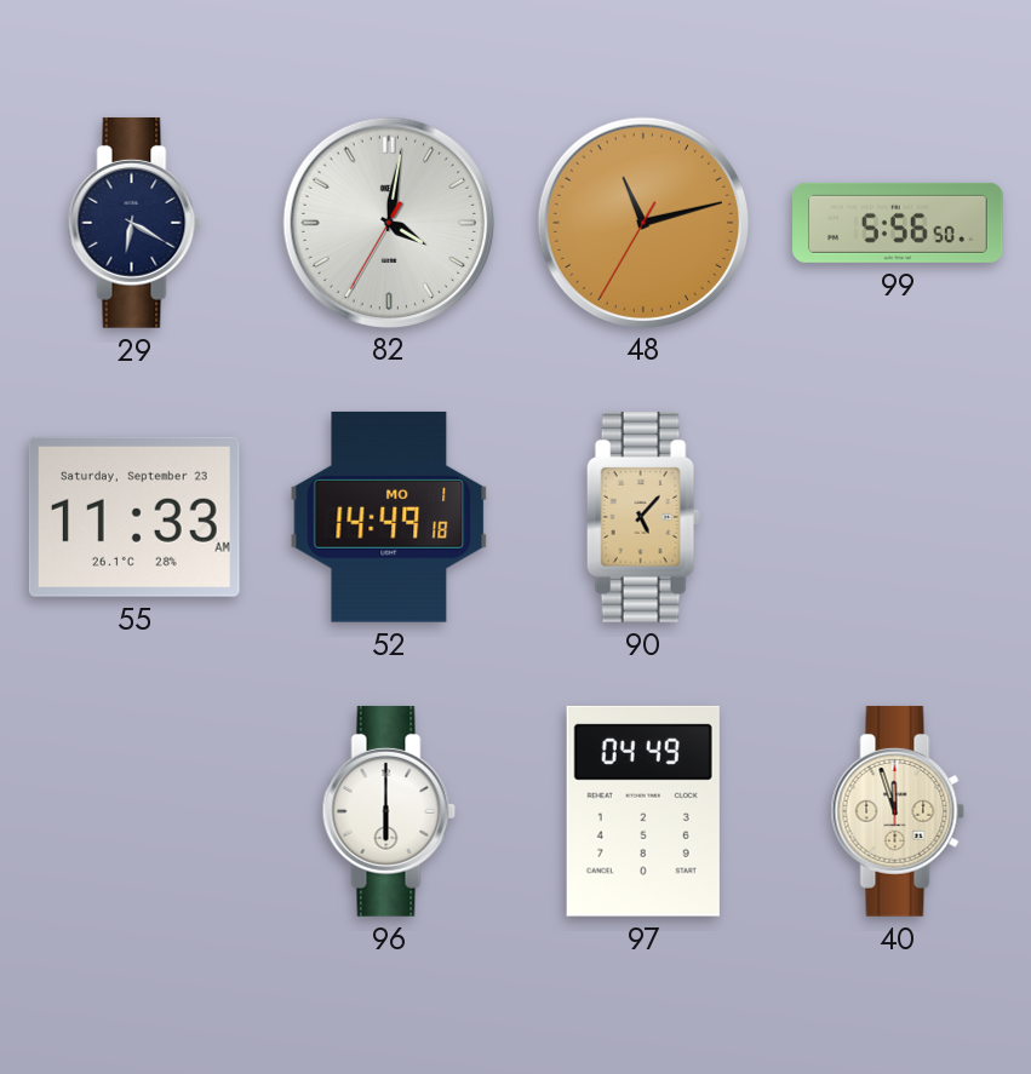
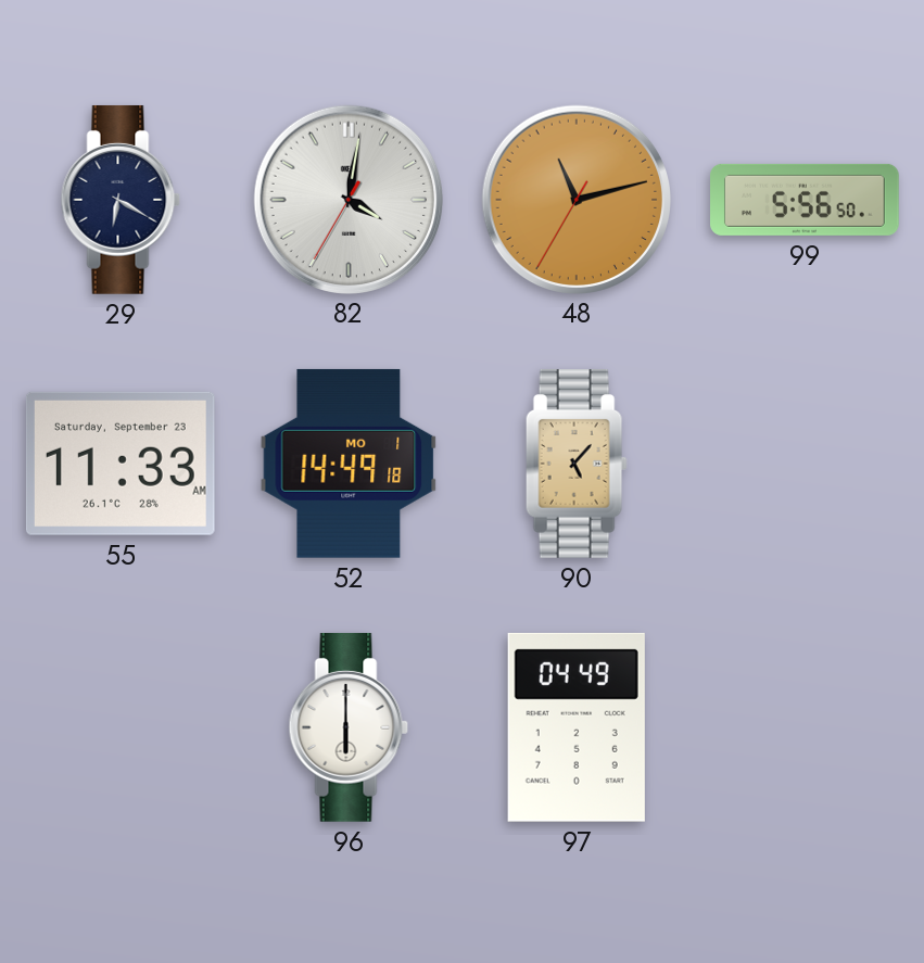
40: 11:57 -> none (898, 811)
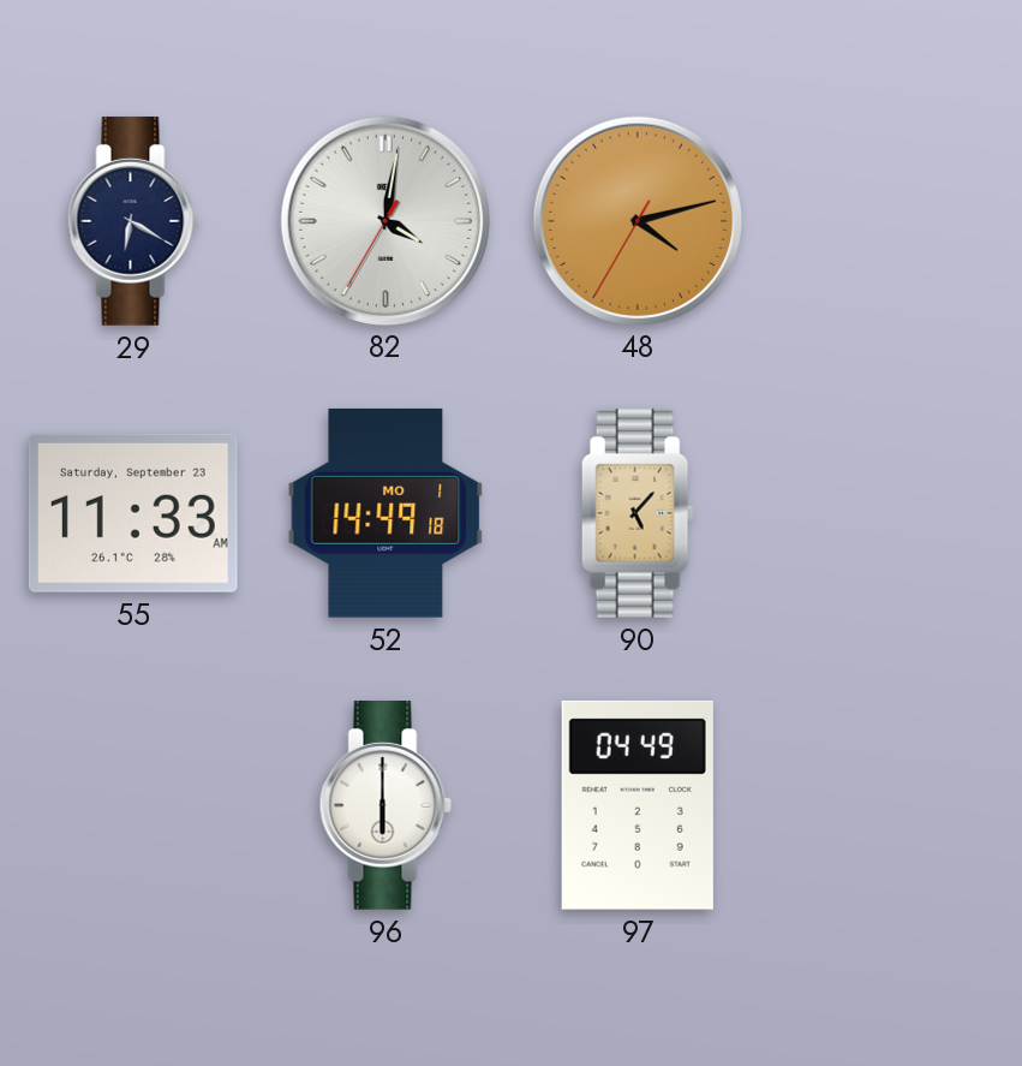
48: 11:12 -> 4:12 (636, 220)
99: 5:56 -> none (806, 200)
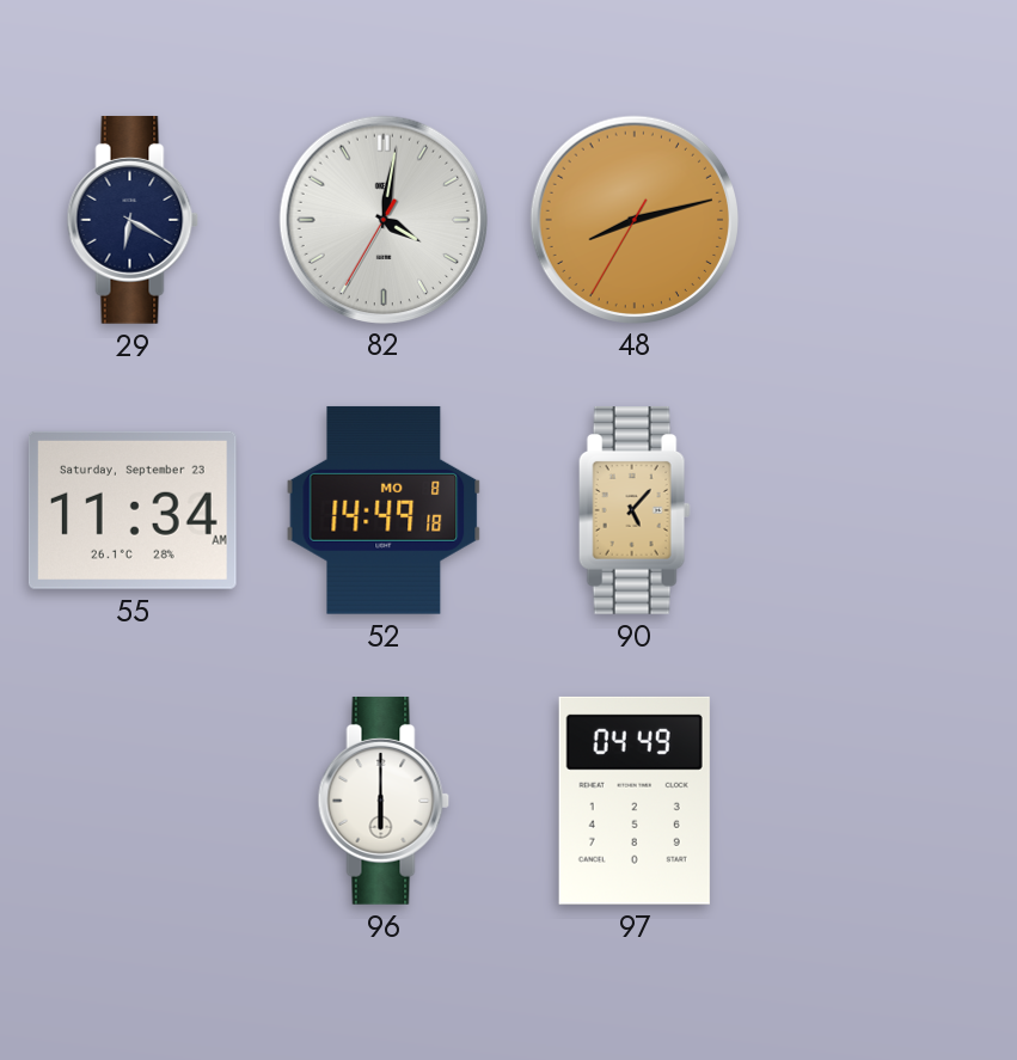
48: 4:12 -> 8:12 (633, 219)
55: 11:33 -> 11:34 (133, 510)
52 date: MO 1 -> MO 8 (384, 510)
